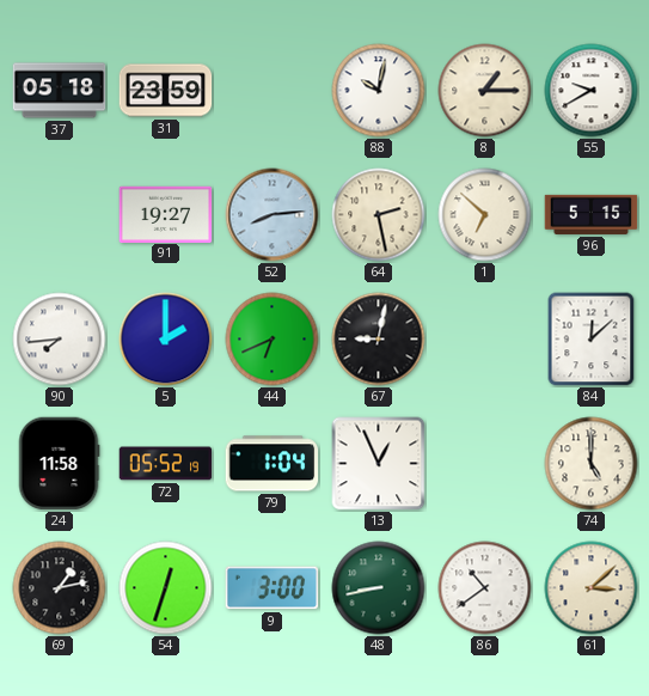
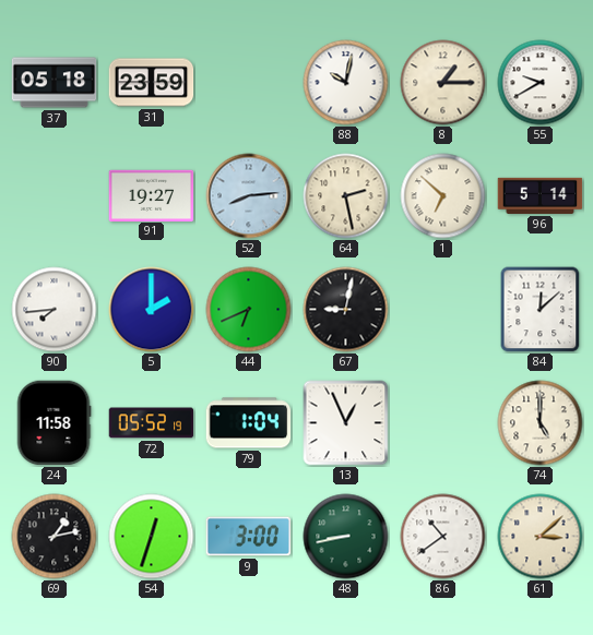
96: 5:15 -> 5:14 (541, 195)
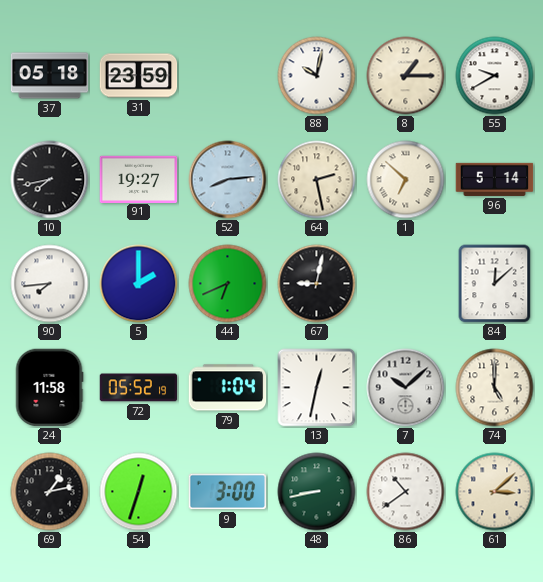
10: none -> 7:43 (50, 180)
13: 12:56 -> 12:32 (317, 388)
7: none -> 10:08 (406, 388)
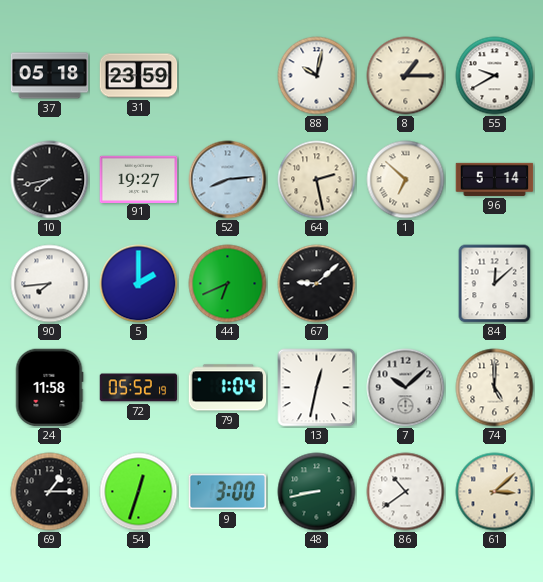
67: 9:02 -> 9:08 (317, 284)
69: 1:13 -> 1:15 (50, 492)
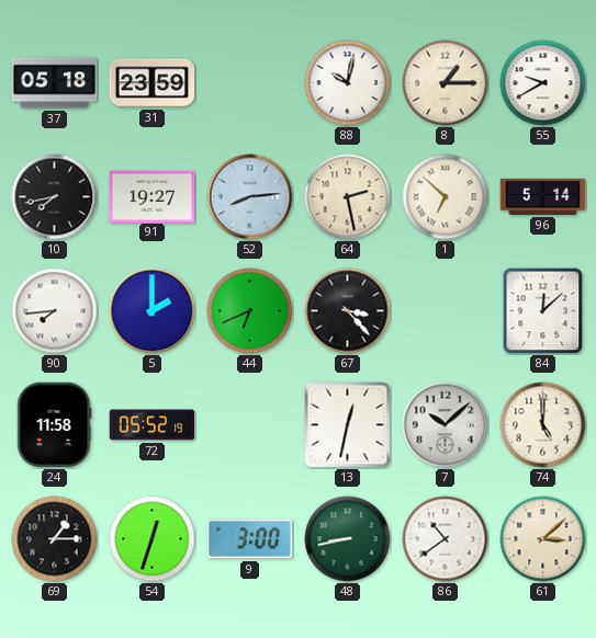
67: 9:08 -> 3:23 (348, 311)
79: 1:04 -> none (228, 388)
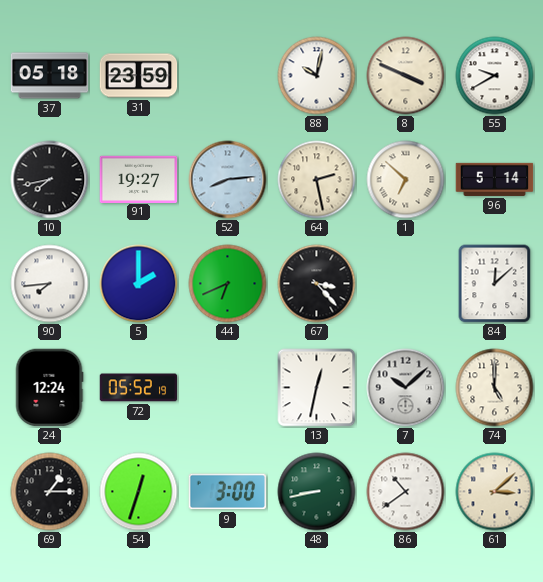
8: 1:15 -> 3:49 (406, 76)
24: 11:58 -> 12:24 (49, 388)
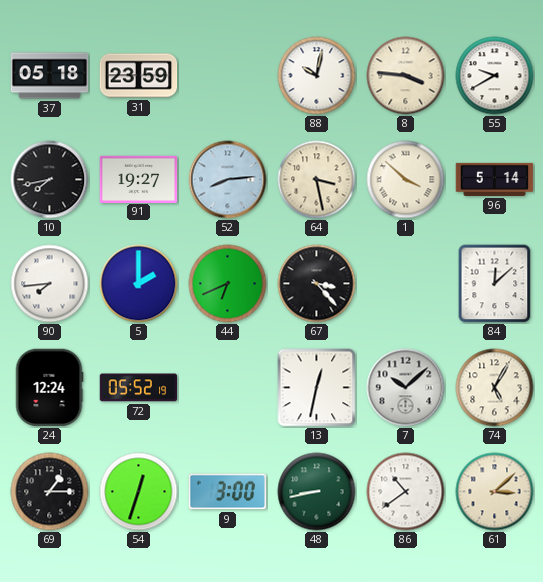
8: 3:49 -> 3:46 (406, 76)
64: 2:28 -> 3:28 (317, 180)
1: 6:52 -> 3:52 (406, 180)
74: 5:00 -> 5:05 (495, 388)
